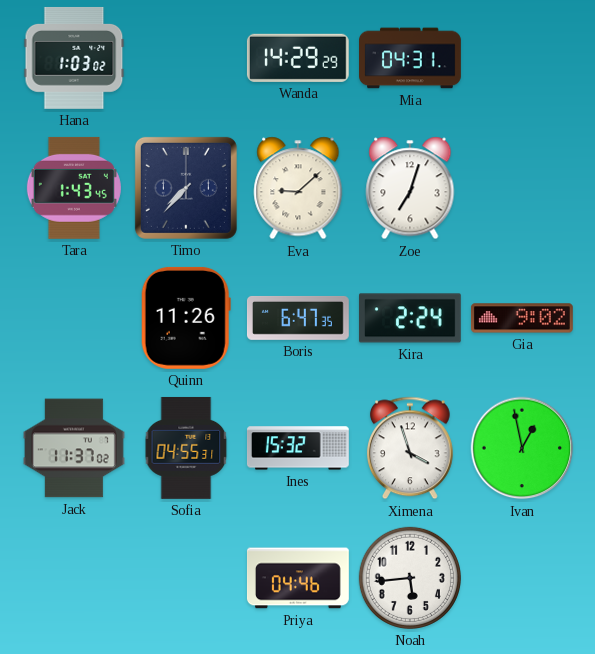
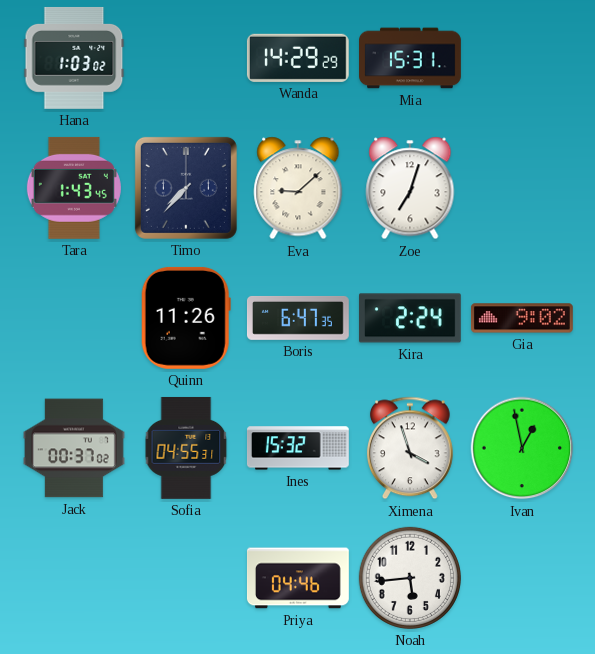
Mia: 04:31 -> 15:31 (411, 58)
Jack: 11:37 -> 00:37 (74, 448)
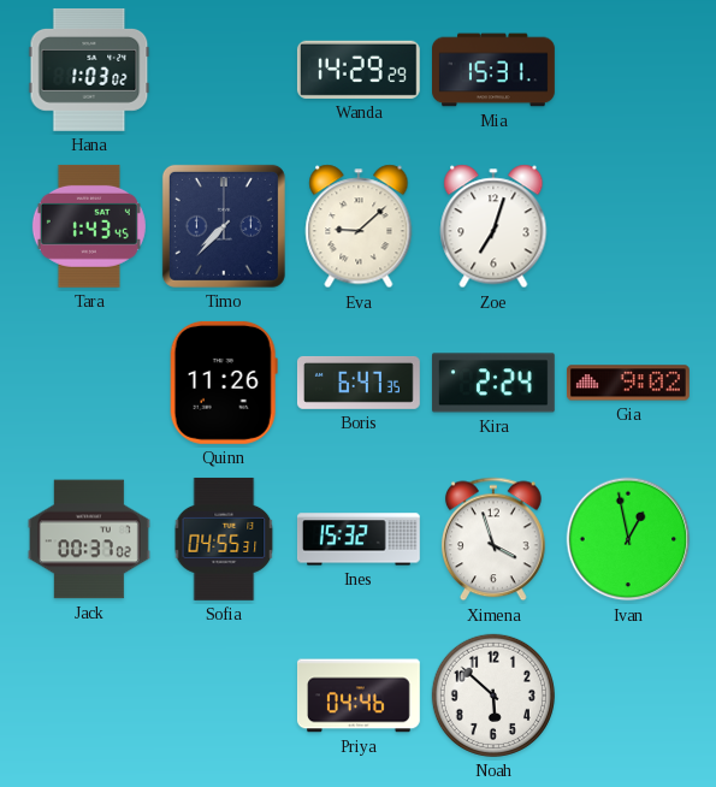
Noah: 5:44 -> 5:52 (493, 696)
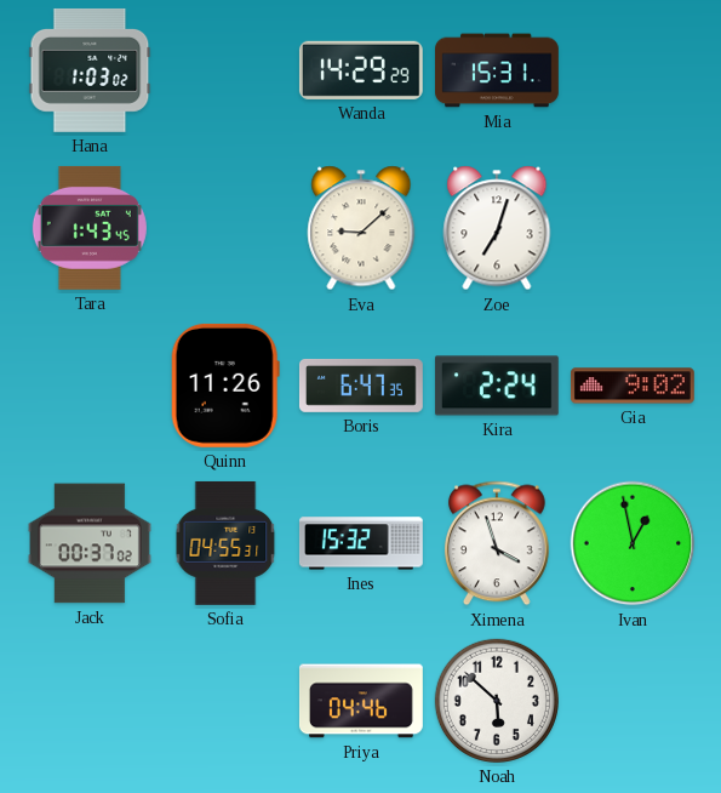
Timo: 7:37 -> none (224, 226)
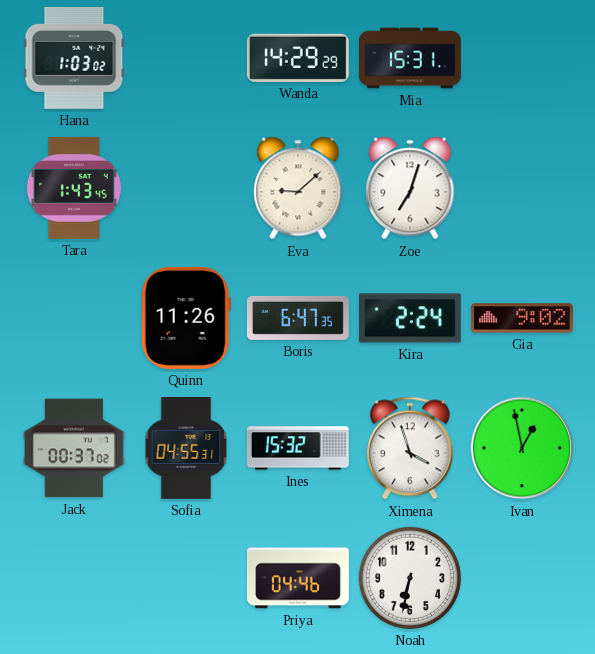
Noah: 5:52 -> 6:32 (410, 578)
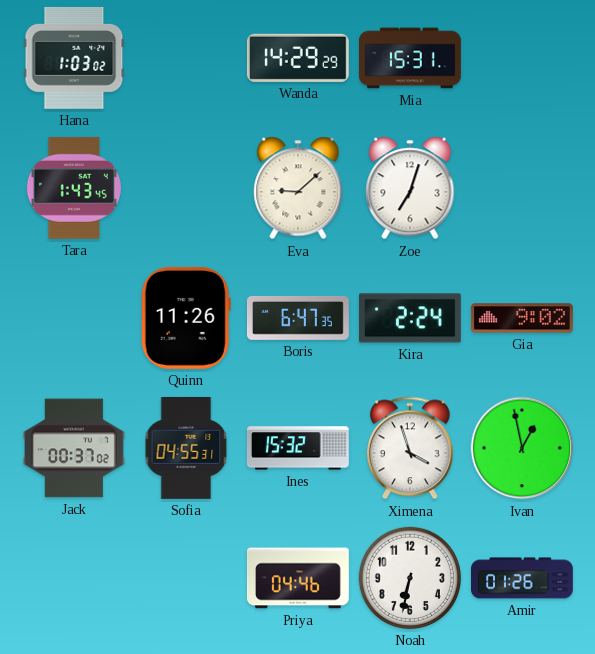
Amir: none -> 01:26 (523, 578)
